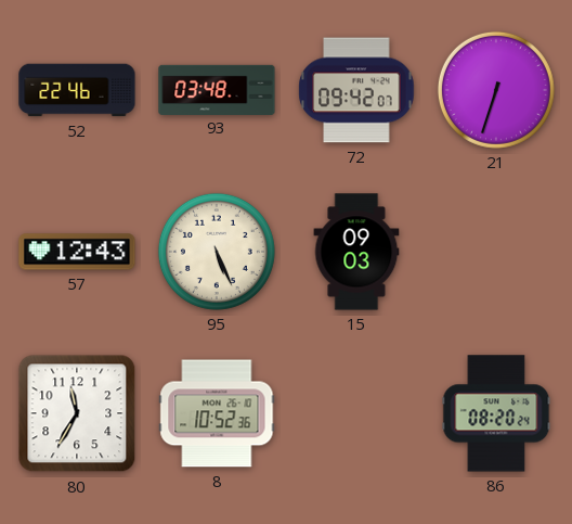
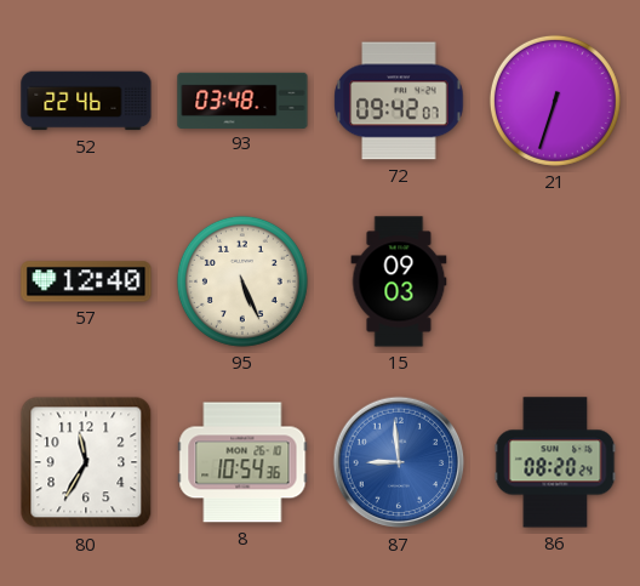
57: 12:43 -> 12:40 (86, 281)
8: 10:52 -> 10:54 (242, 462)
87: none -> 8:59 (399, 462)
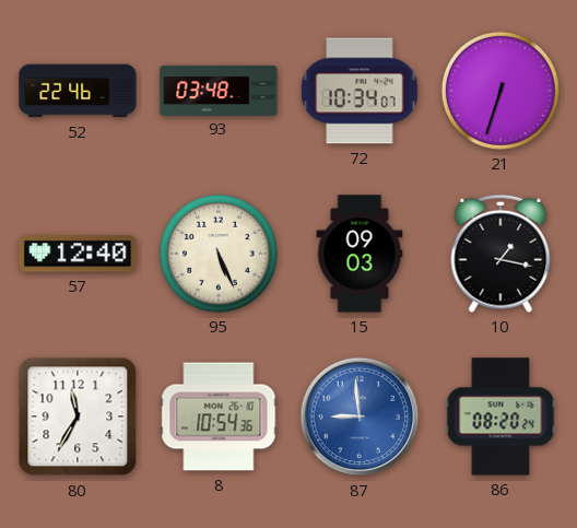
72: 09:42 -> 10:34 (360, 91)
10: none -> 1:17 (501, 254)
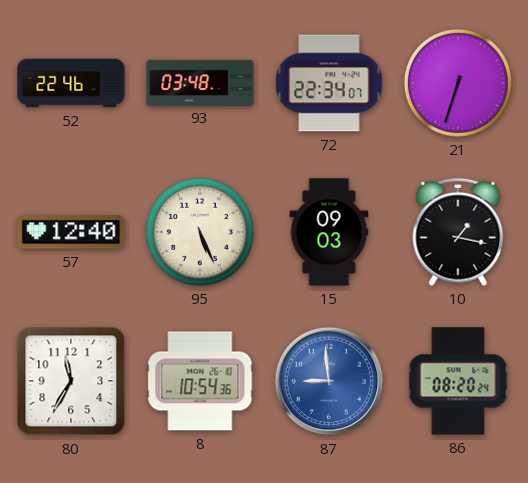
72: 10:34 -> 22:34 (329, 83)
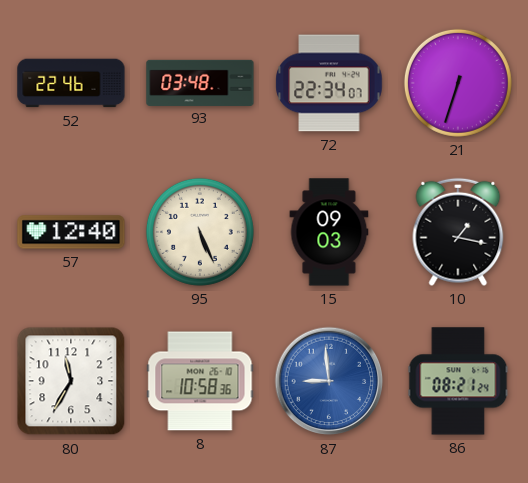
8: 10:54 -> 10:58 (200, 381)
86: 08:20 -> 08:21 (458, 381)
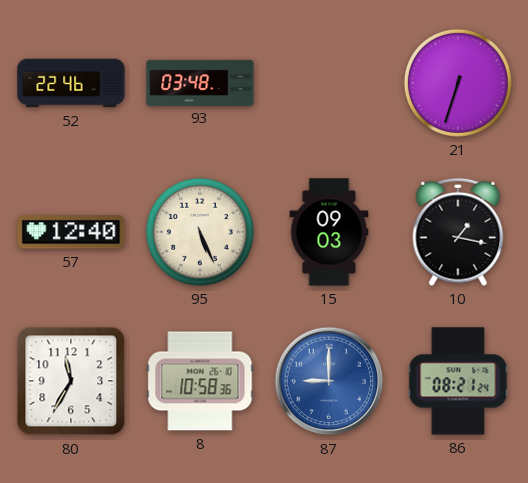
72: 22:34 -> none (329, 83)
87: 8:59 -> 9:00 (329, 381)
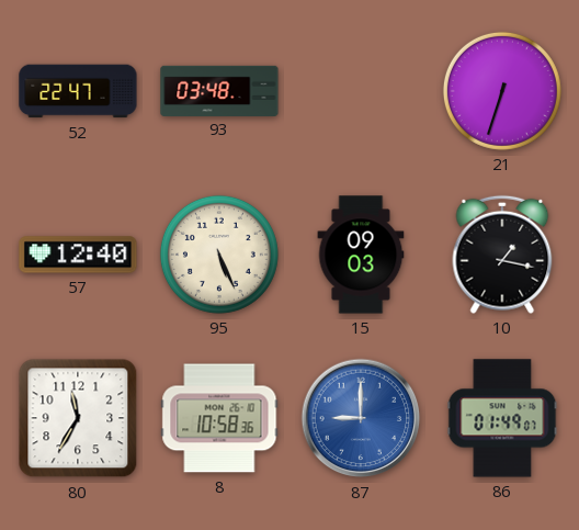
52: 22:46 -> 22:47 (78, 91)
86: 08:21 -> 01:49 (502, 418)
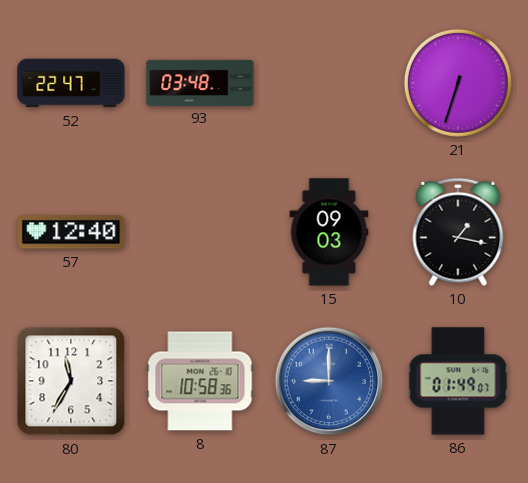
95: 5:26 -> none (219, 255)
